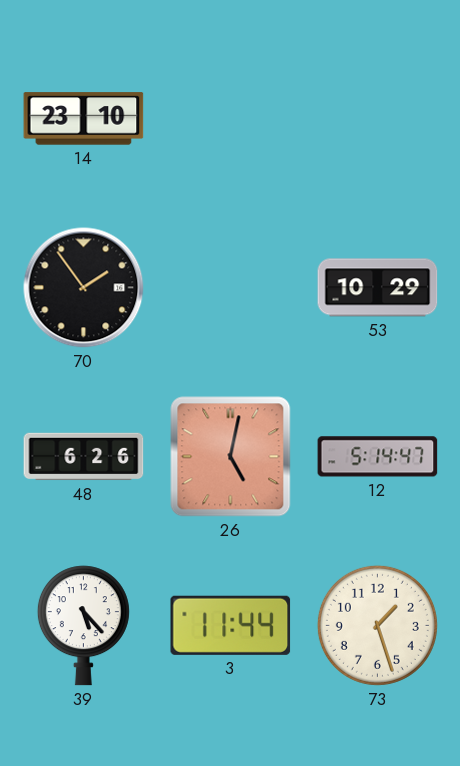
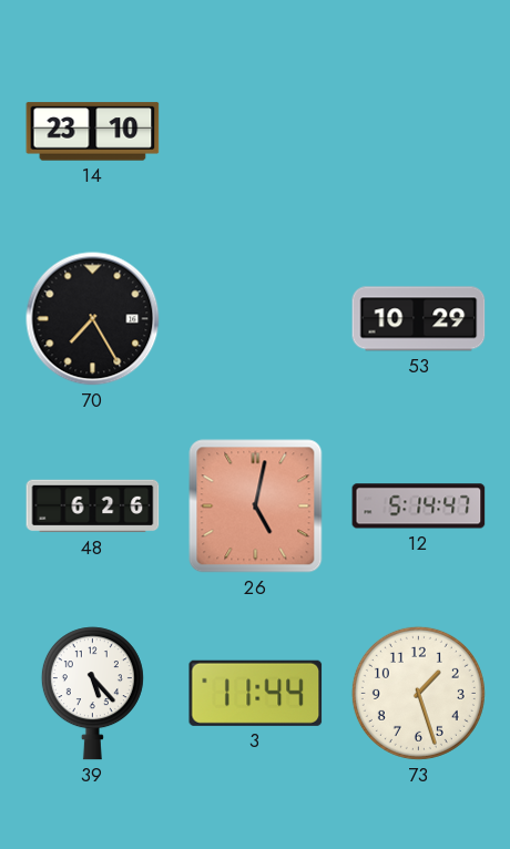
70: 1:54 -> 7:25 (93, 319)
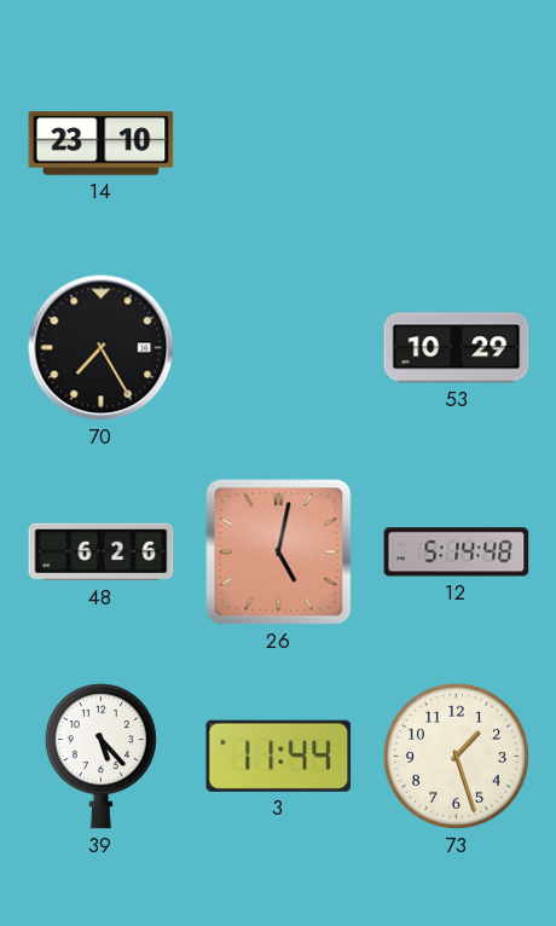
12: 5:14:47 -> 5:14:48 (457, 552)
